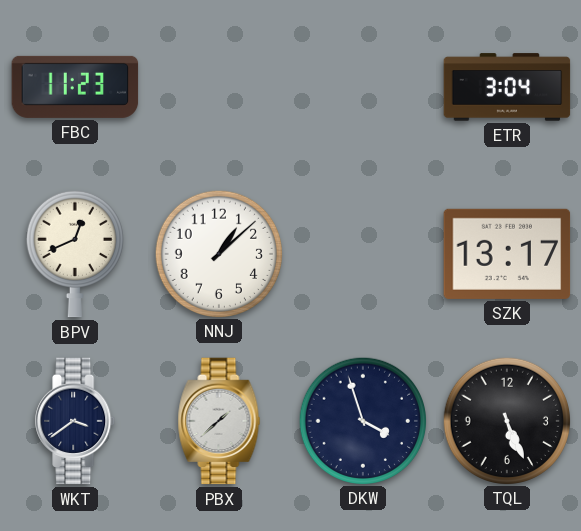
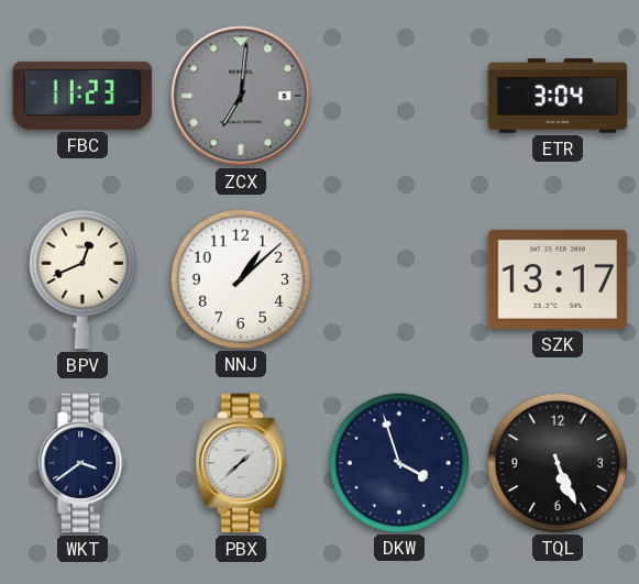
ZCX: none -> 7:01 (241, 96)
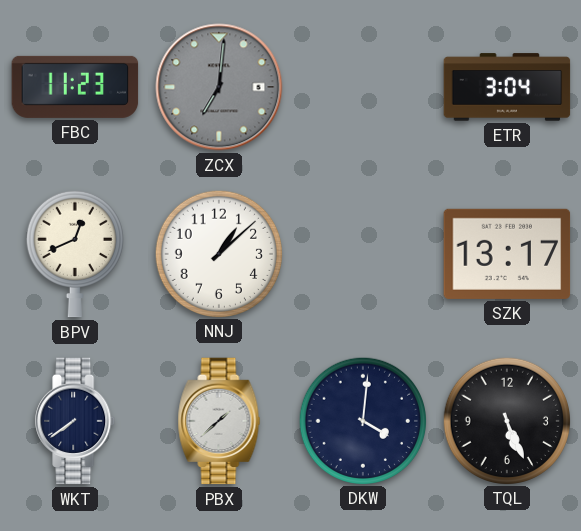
WKT: 3:39 -> 7:39 (76, 421)
DKW: 3:57 -> 4:01 (362, 420)
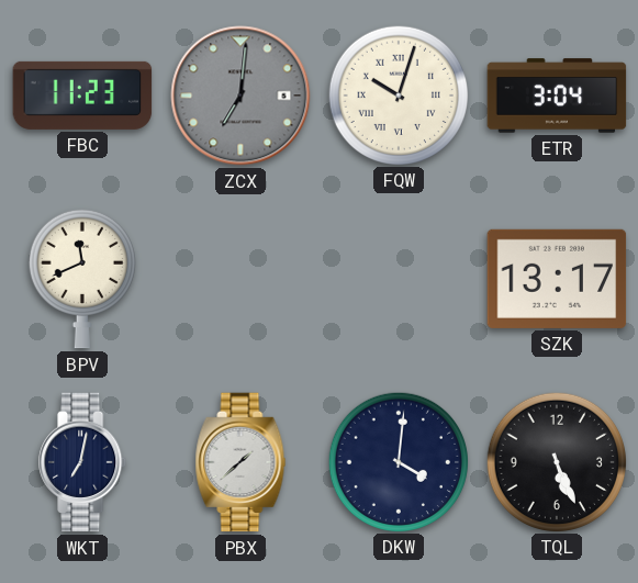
FQW: none -> 10:03 (398, 94)
BPV: 12:41 -> 11:41 (82, 279)
NNJ: 1:08 -> none (218, 253)
WKT: 7:39 -> 7:02 (83, 462)
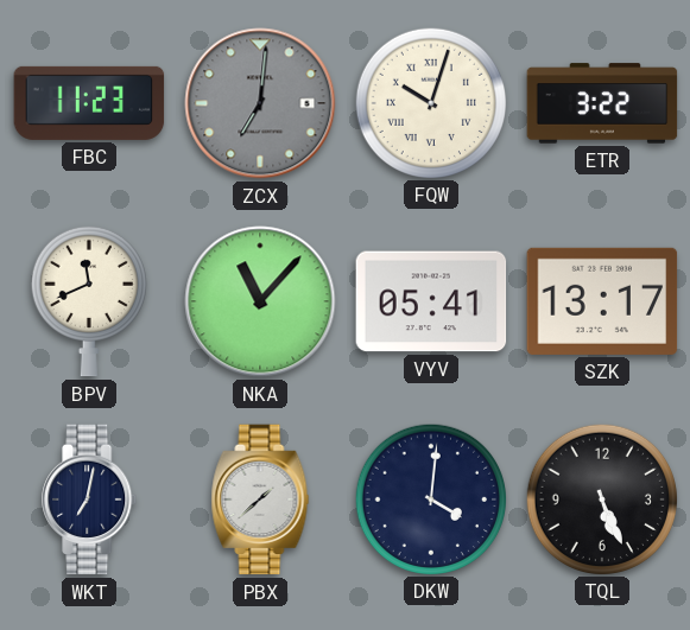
ETR: 3:04 -> 3:22 (602, 103)
NKA: none -> 11:07 (260, 301)
VYV: none -> 05:41 (431, 301)
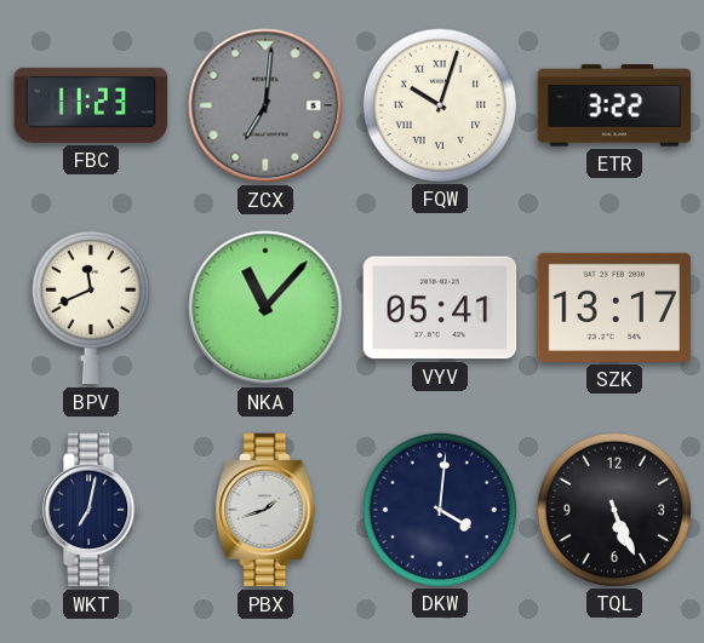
PBX: 1:38 -> 1:42 (265, 510)
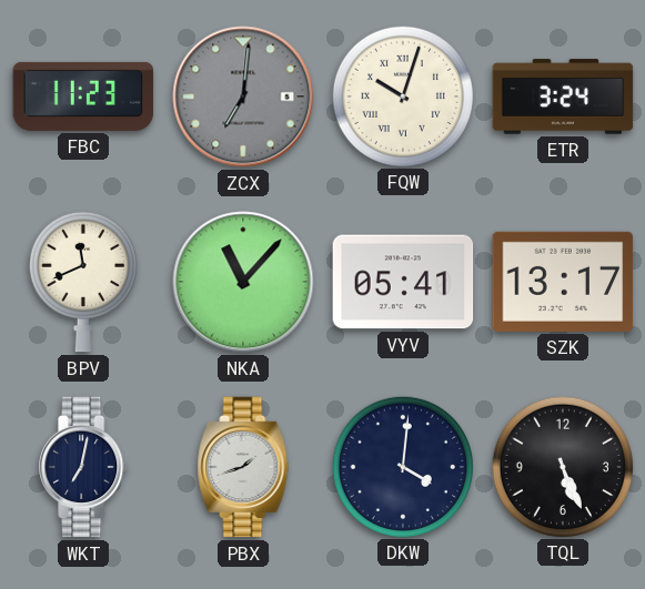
ETR: 3:22 -> 3:24 (563, 97)
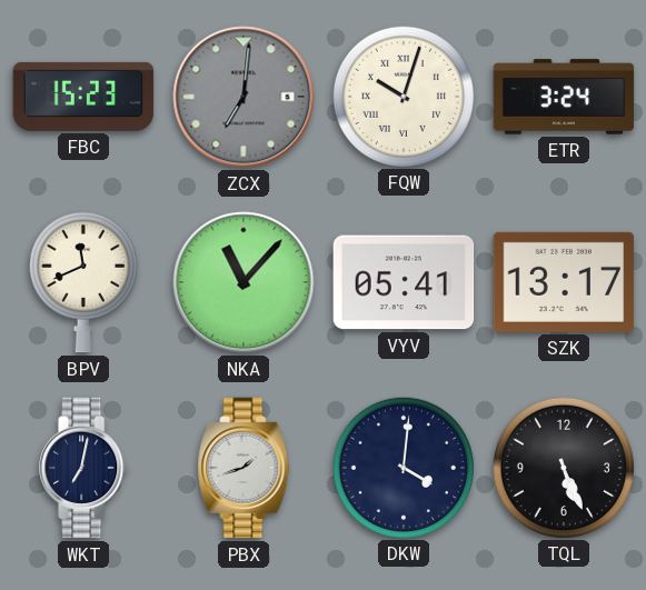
FBC: 11:23 -> 15:23 (83, 97)
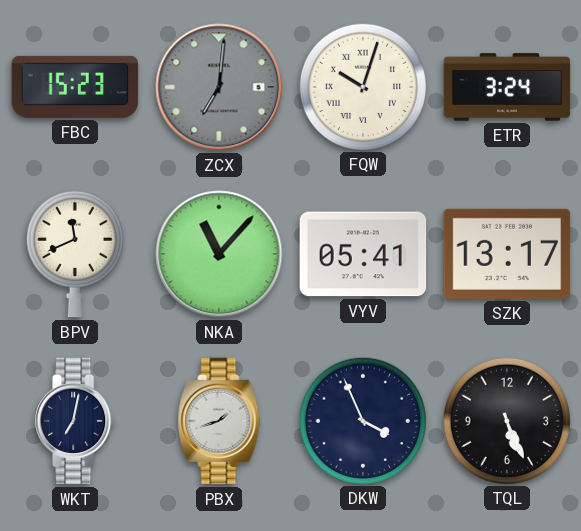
DKW: 4:01 -> 3:56 (362, 420)
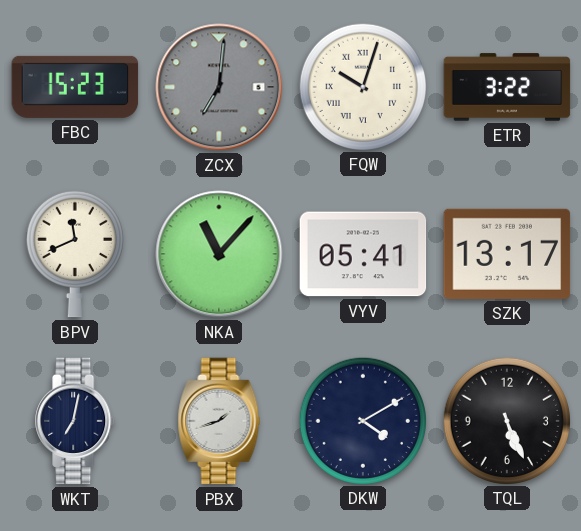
ETR: 3:24 -> 3:22 (507, 87)
DKW: 3:56 -> 4:10 (362, 420)
